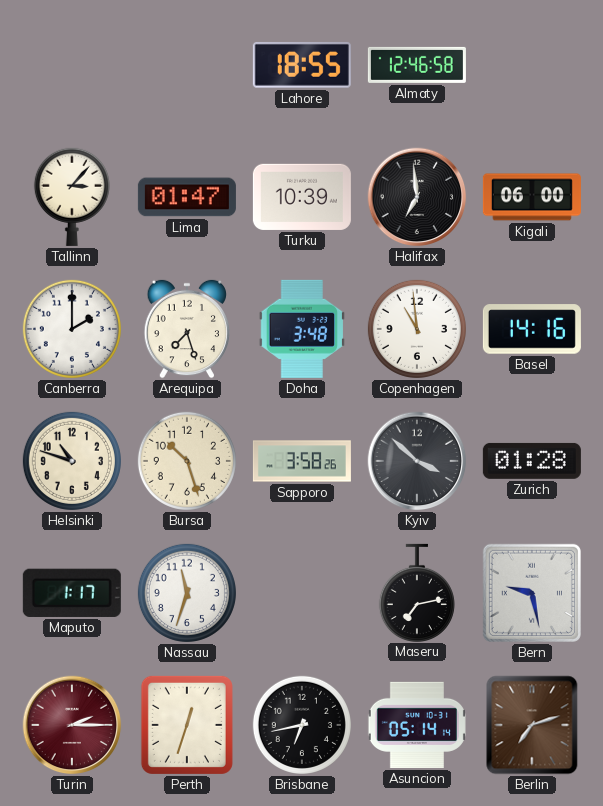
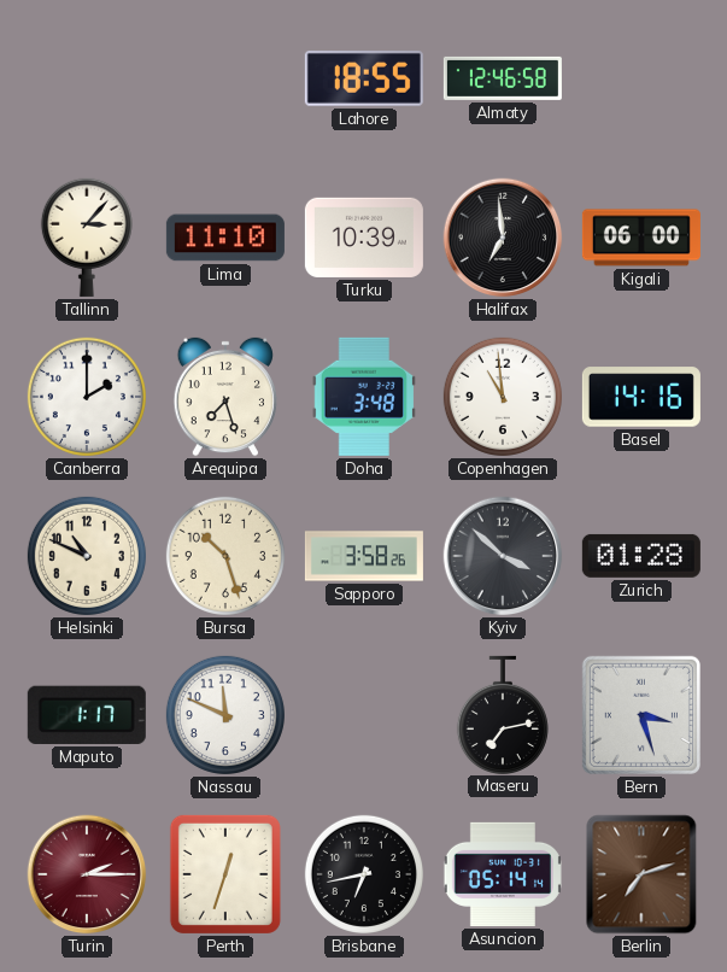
Lima: 01:47 -> 11:10 (225, 238)
Helsinki: 10:48 -> 10:49 (87, 556)
Nassau: 11:33 -> 11:49 (225, 715)
Bern: 9:28 -> 3:27 (641, 715)
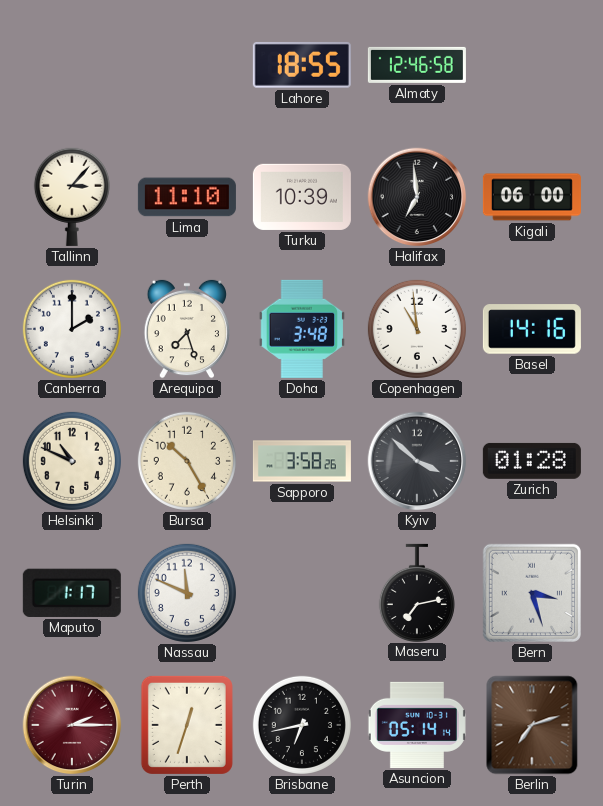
Bursa: 10:27 -> 10:25 (187, 461)
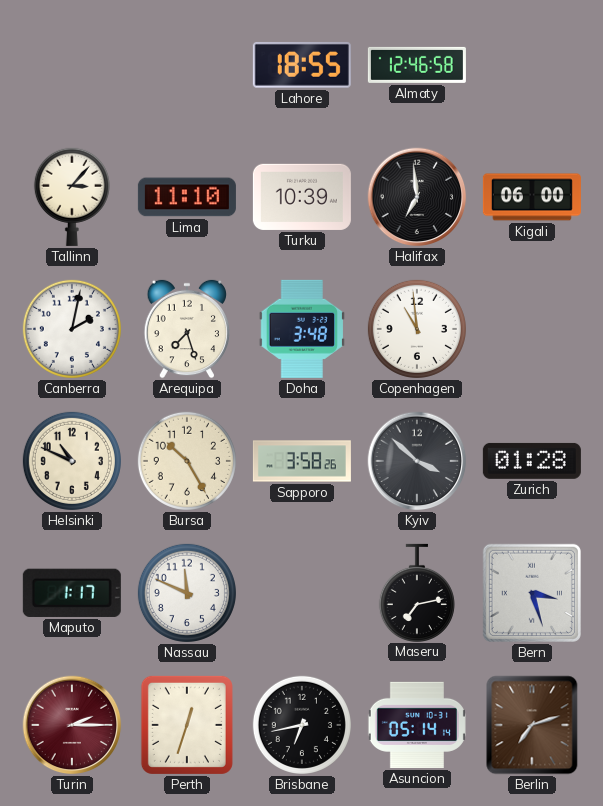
Canberra: 2:00 -> 2:02 (72, 329)
Basel: 14:16 -> none (532, 329)
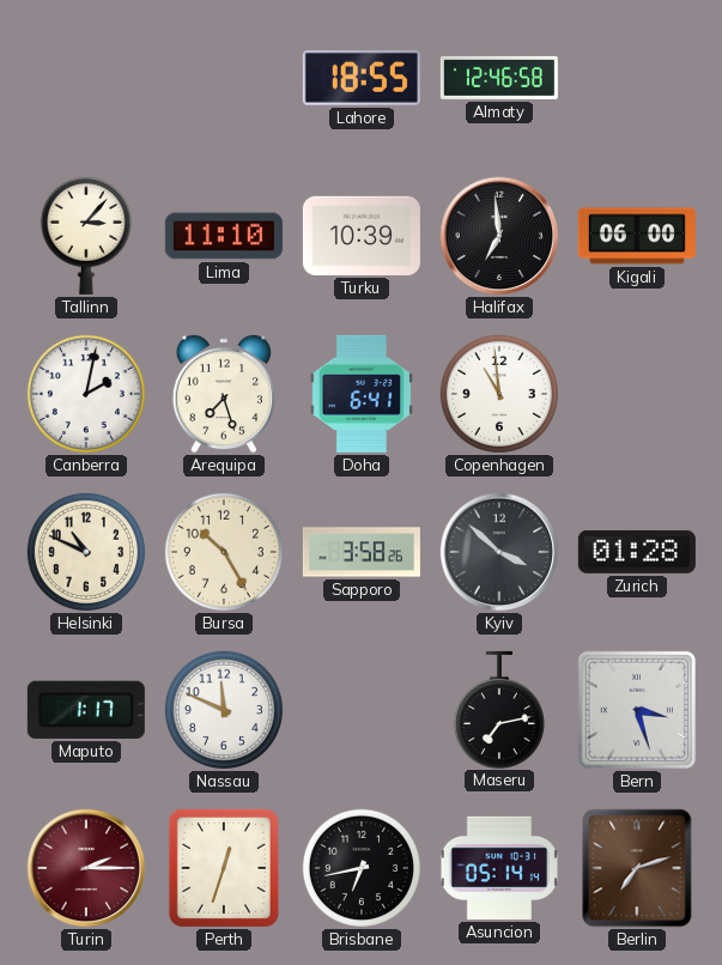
Doha: 3:48 -> 6:41 (362, 394)
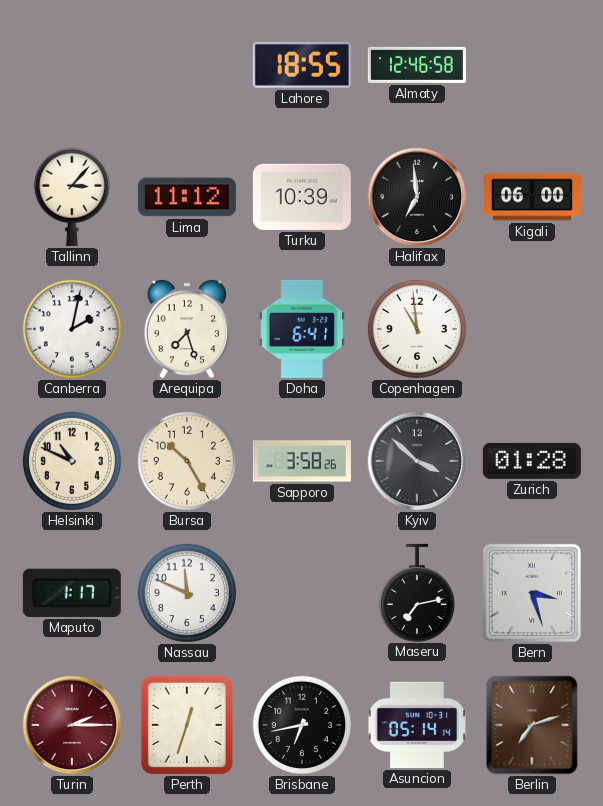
Lima: 11:10 -> 11:12 (187, 197)
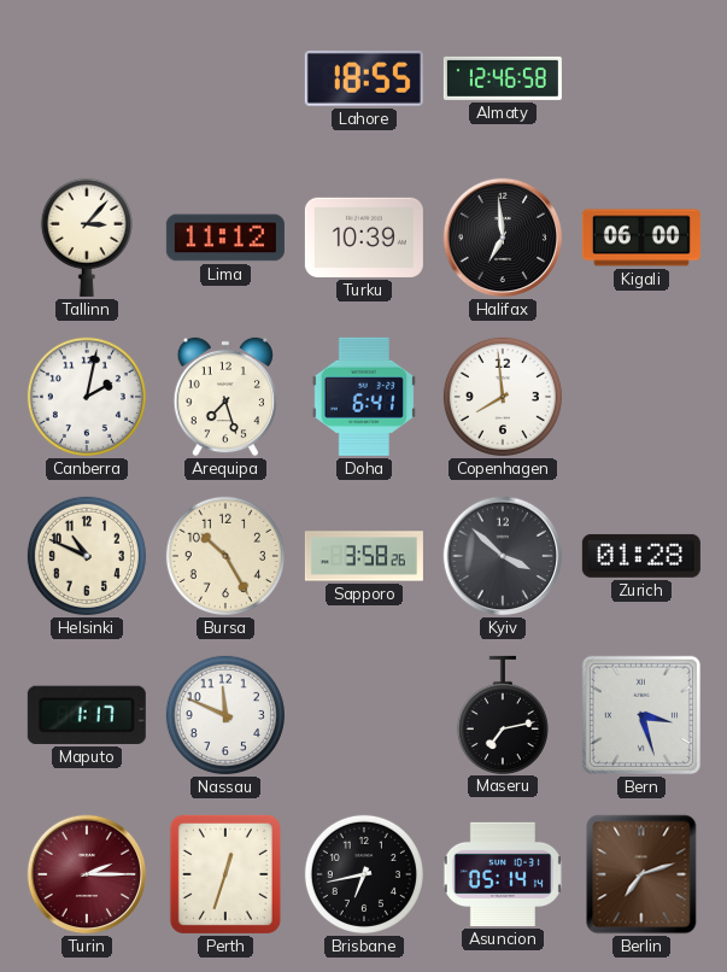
Copenhagen: 10:59 -> 7:59 (503, 397)
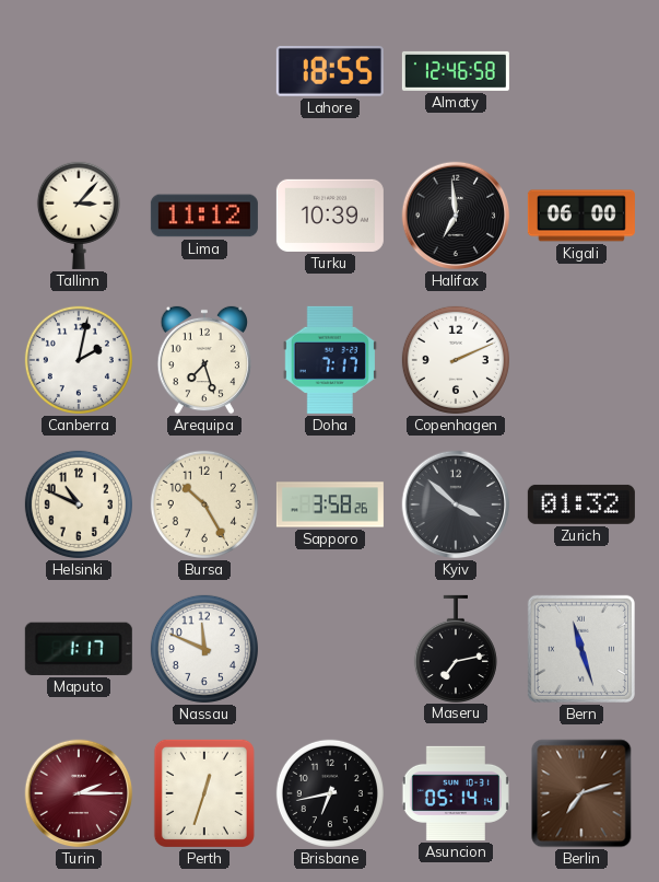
Doha: 6:41 -> 7:17 (330, 360)
Copenhagen: 7:59 -> 2:11 (456, 360)
Zurich: 01:28 -> 01:32 (581, 504)
Bern: 3:27 -> 11:27 (581, 649)
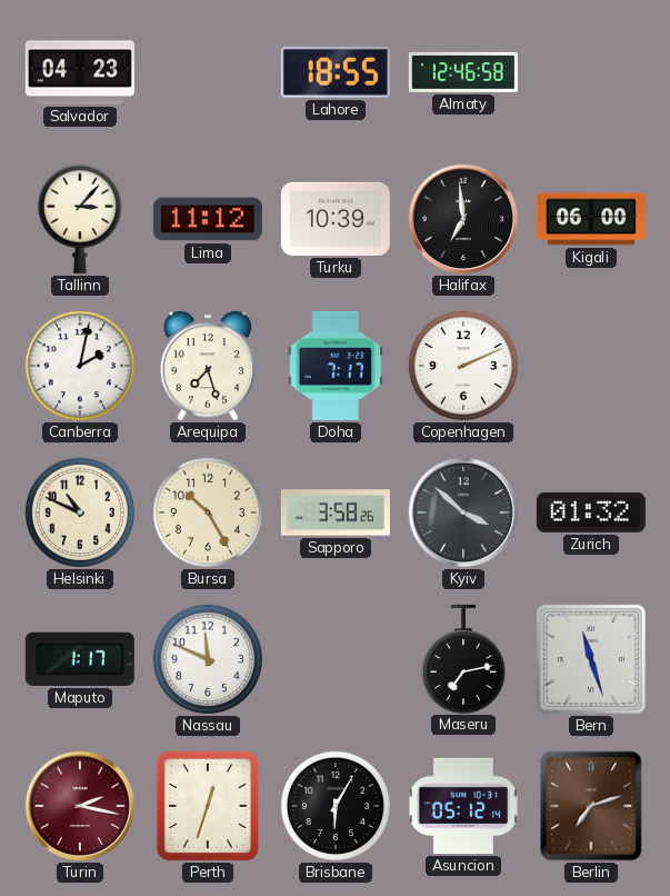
Salvador: none -> 04:23 (80, 72)
Turin: 2:15 -> 2:17 (80, 806)
Brisbane: 6:43 -> 6:05 (336, 806)
Asuncion: 05:14 -> 05:12 (463, 806)
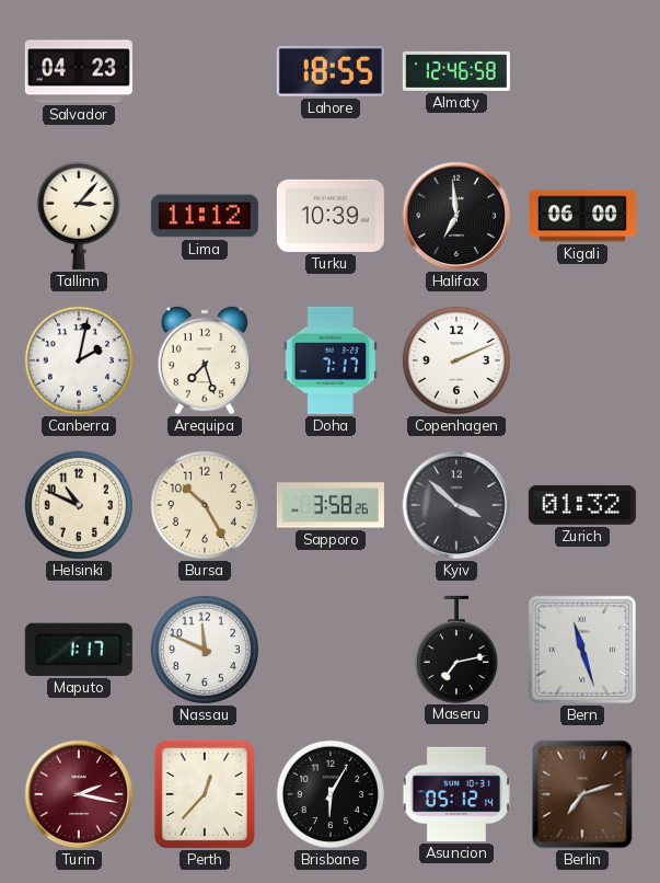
Perth: 12:33 -> 12:37 (205, 794)
